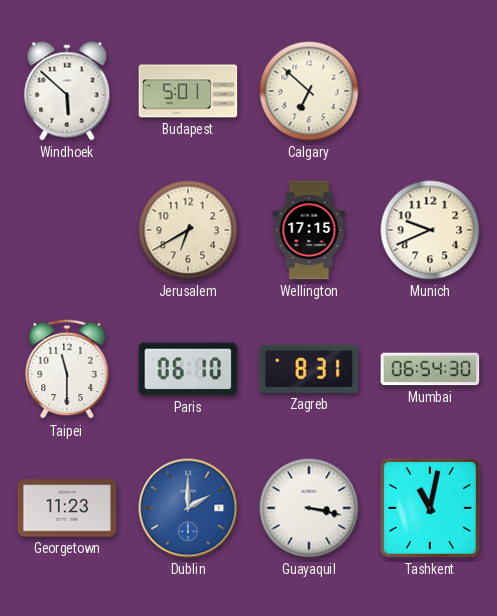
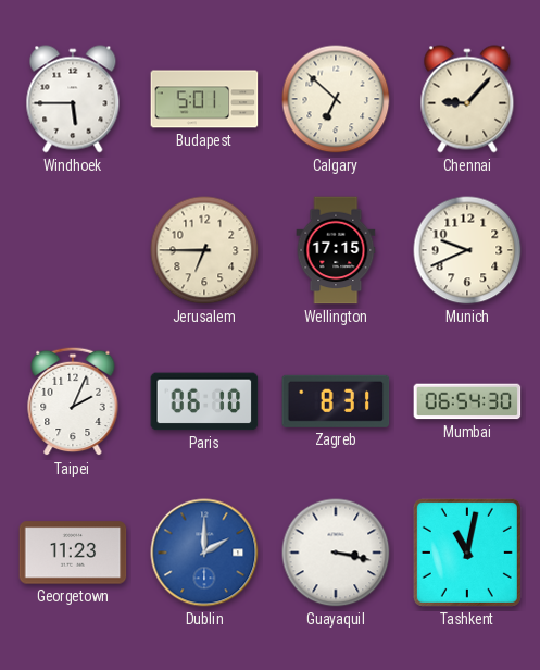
Windhoek: 5:52 -> 5:45 (73, 99)
Chennai: none -> 9:07 (467, 99)
Jerusalem: 6:40 -> 6:45 (204, 250)
Taipei: 11:30 -> 2:04 (73, 401)
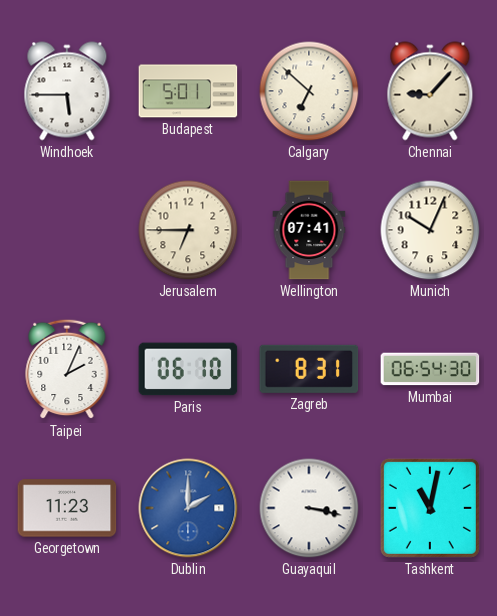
Wellington: 17:15 -> 07:41 (309, 230)
Munich: 9:41 -> 10:04 (430, 230)
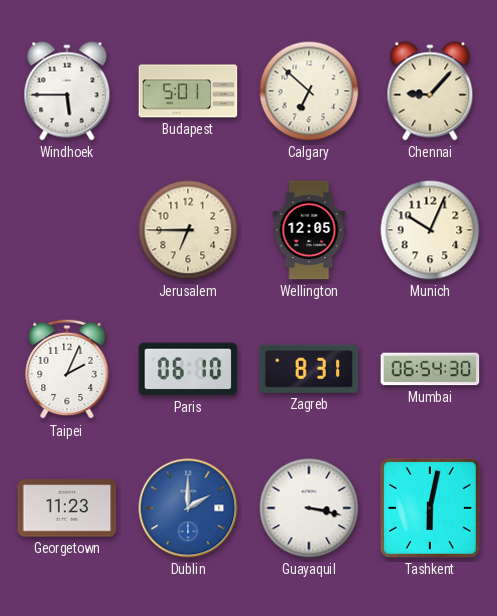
Wellington: 07:41 -> 12:05 (309, 230)
Tashkent: 11:02 -> 6:02 (430, 508)
